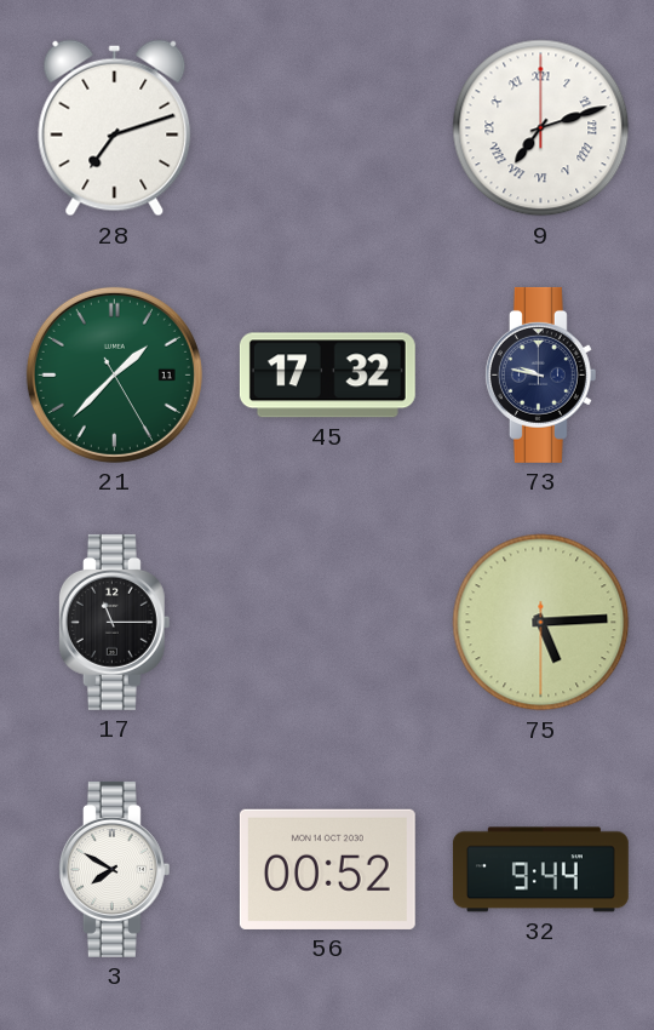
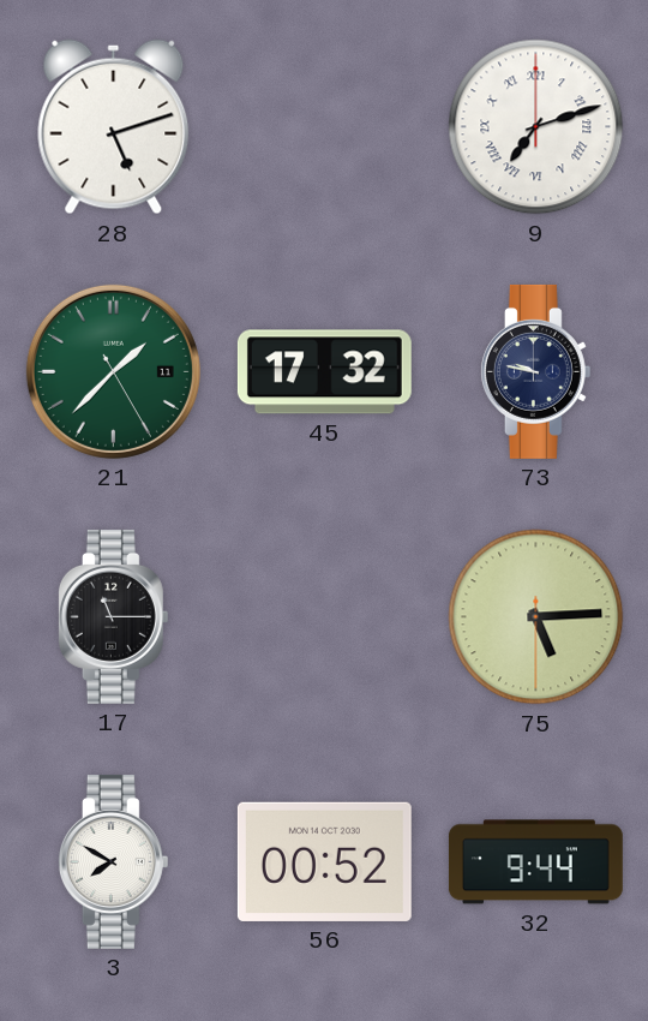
28: 7:12 -> 5:12 (114, 127)
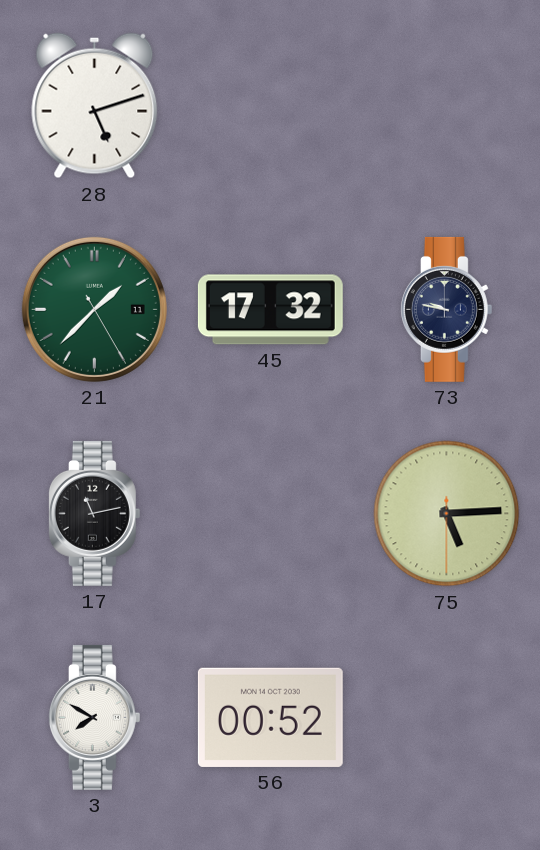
9: 7:12 -> none (536, 127)
17: 11:15 -> 11:13 (94, 513)
32: 9:44 -> none (535, 862)
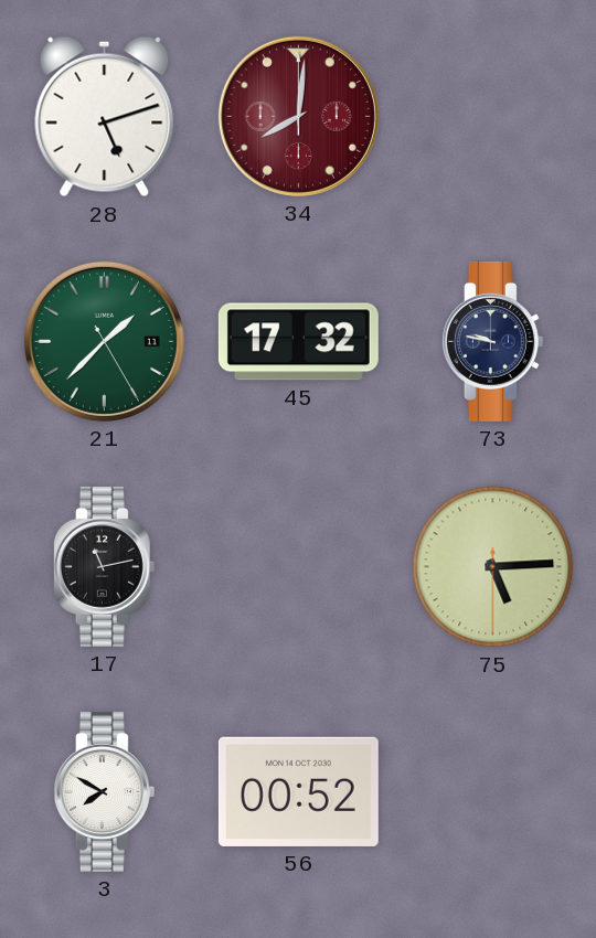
34: none -> 8:01 (298, 116)
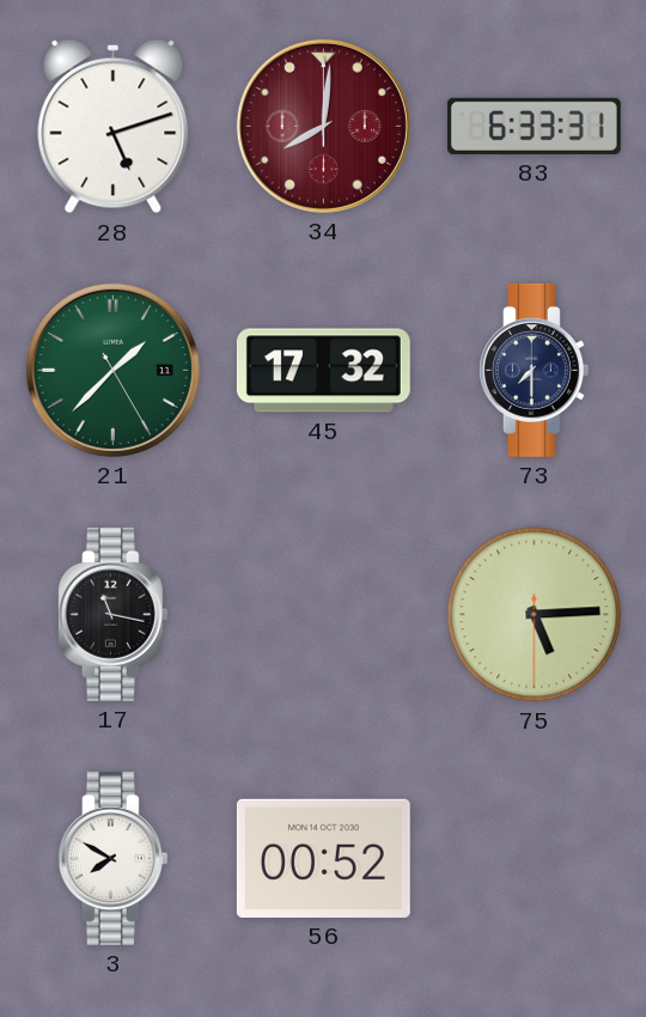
83: none -> 6:33 (534, 126)
73: 9:47 -> 7:30 (534, 370)
17: 11:13 -> 11:17 (112, 614)
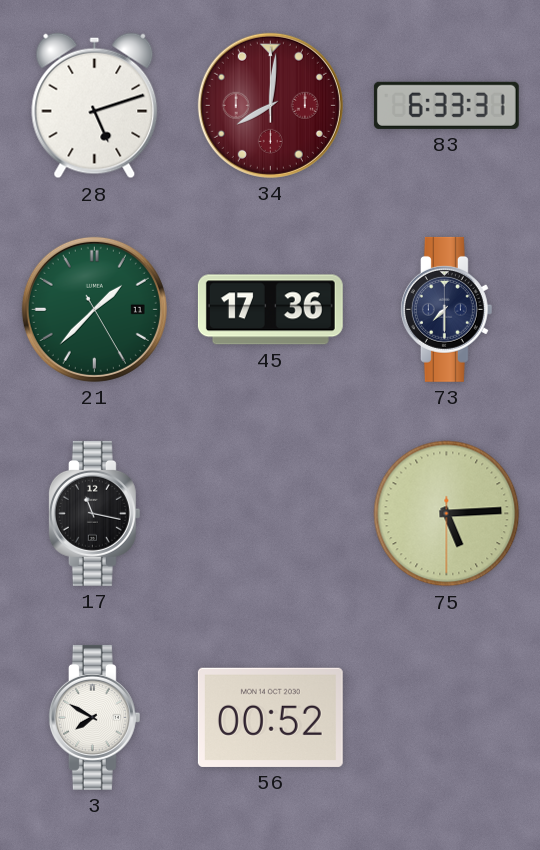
45: 17:32 -> 17:36 (270, 310)
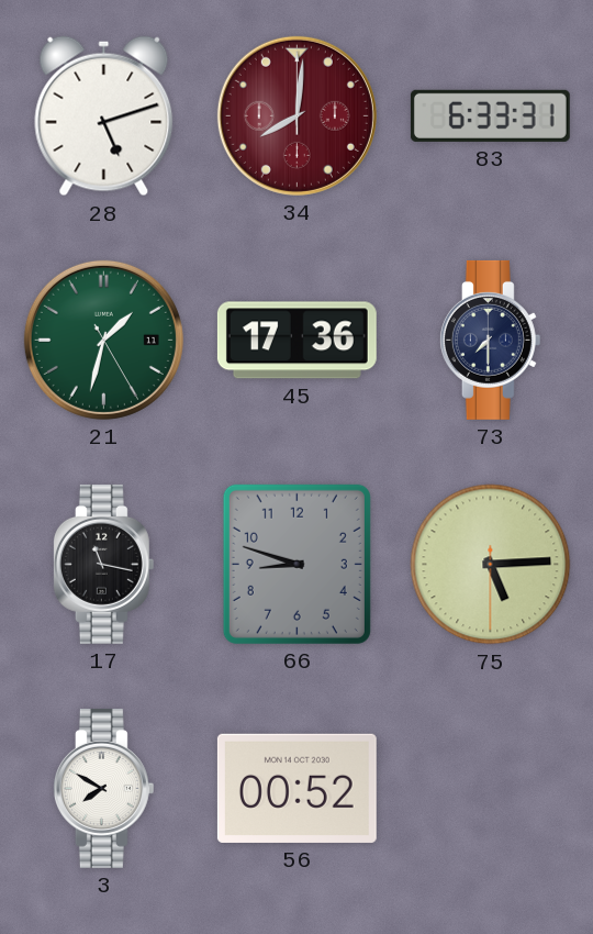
21: 1:37 -> 1:32 (103, 340)
66: none -> 8:48 (296, 564)
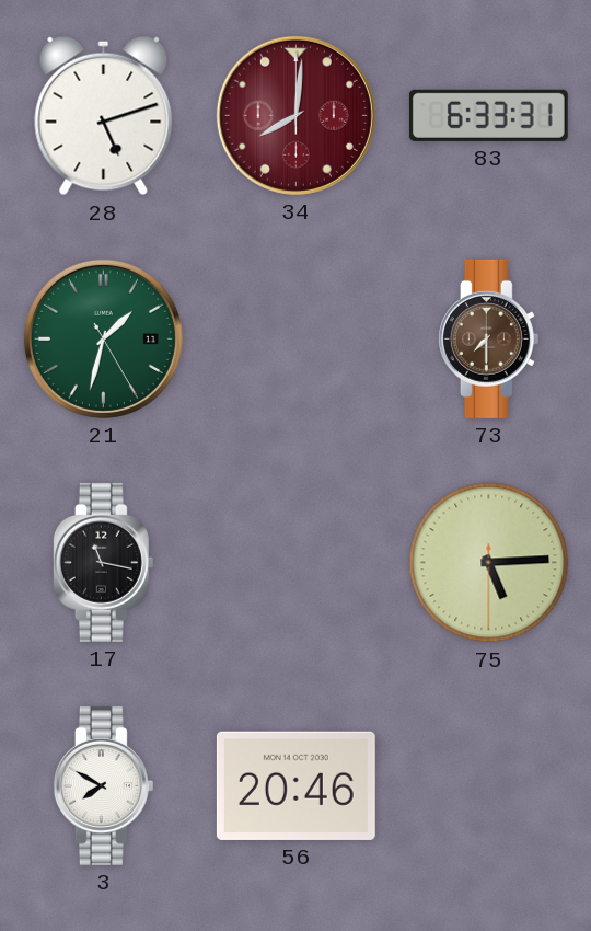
45: 17:36 -> none (296, 341)
73 dial: navy -> brown (488, 338)
66: 8:48 -> none (296, 564)
56: 00:52 -> 20:46 (296, 785)
